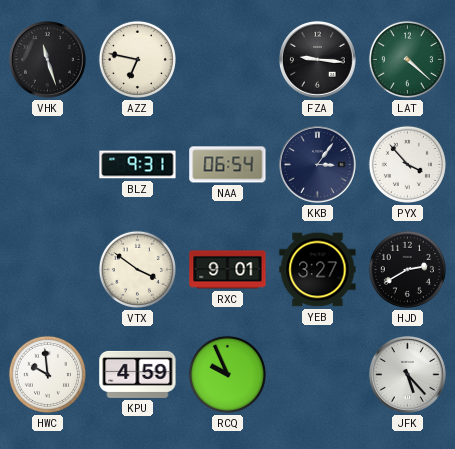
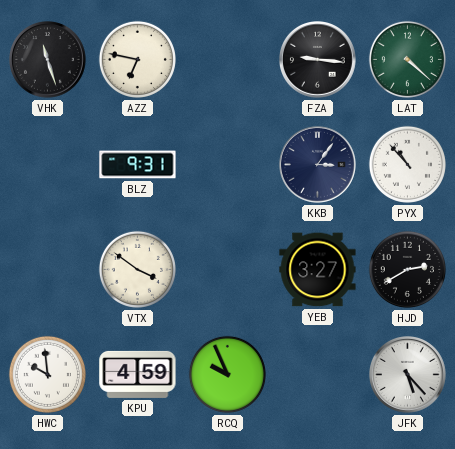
NAA: 06:54 -> none (228, 165)
PYX: 3:53 -> 10:53 (407, 164)
RXC: 9:01 -> none (228, 270)
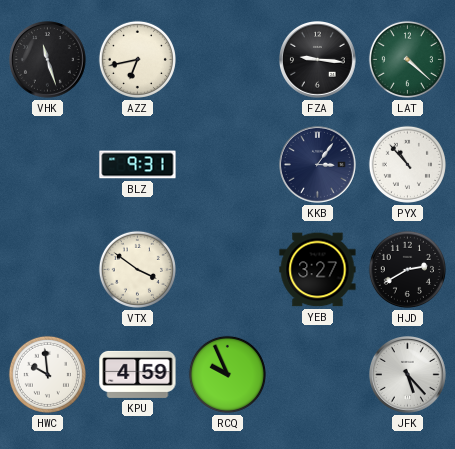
AZZ: 6:47 -> 6:43 (137, 59)
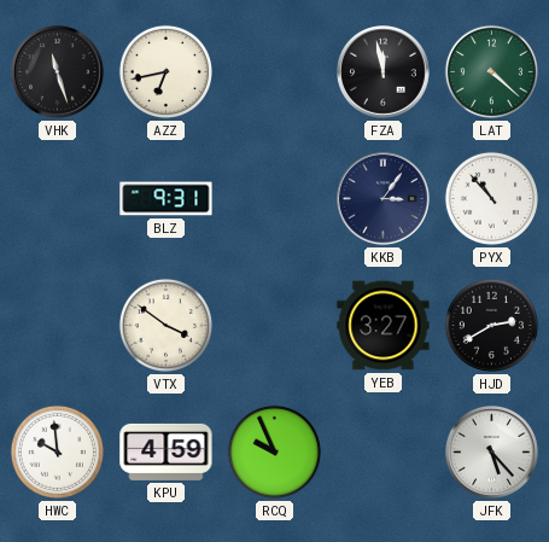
FZA: 9:16 -> 11:58 (384, 72)
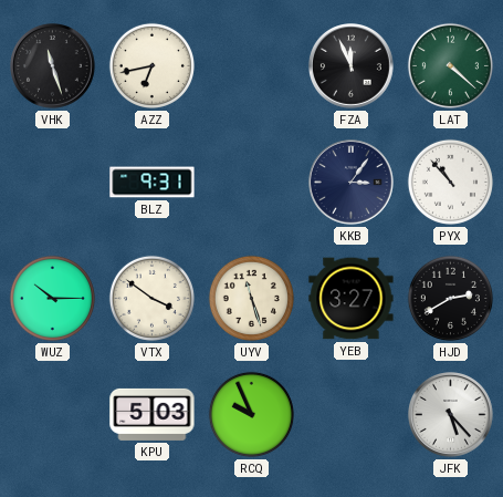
FZA: 11:58 -> 11:56 (352, 66)
WUZ: none -> 10:15 (52, 298)
UYV: none -> 11:27 (251, 298)
HWC: 9:59 -> none (57, 451)
KPU: 4:59 -> 5:03 (153, 414)
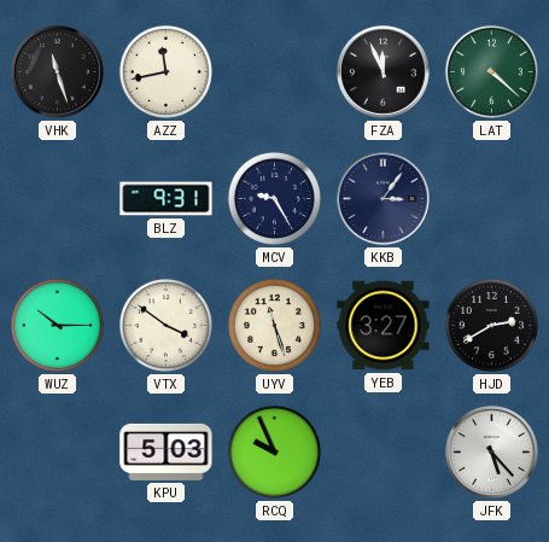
AZZ: 6:43 -> 11:43 (165, 71)
MCV: none -> 9:25 (274, 198)
PYX: 10:53 -> none (450, 182)
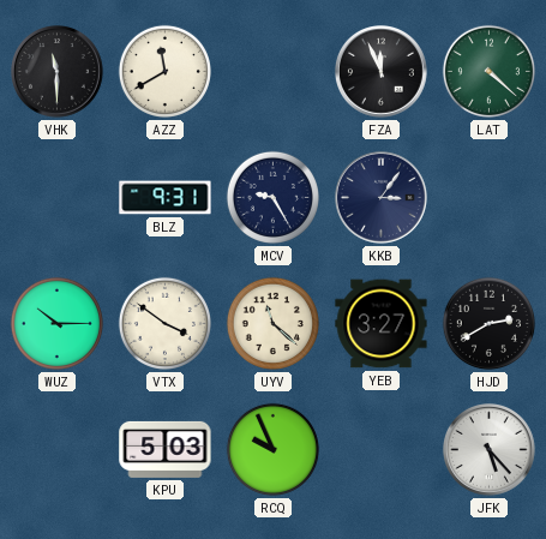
VHK: 11:27 -> 11:30 (58, 72)
AZZ: 11:43 -> 11:40 (164, 71)
UYV: 11:27 -> 11:22 (272, 323)
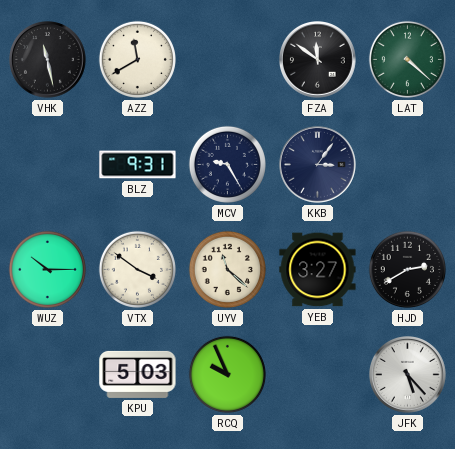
VHK: 11:30 -> 11:28 (48, 60)
FZA: 11:56 -> 11:51 (318, 60)
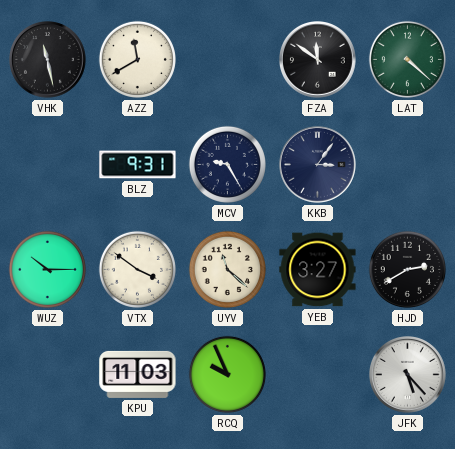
KPU: 5:03 -> 11:03 (138, 374)
